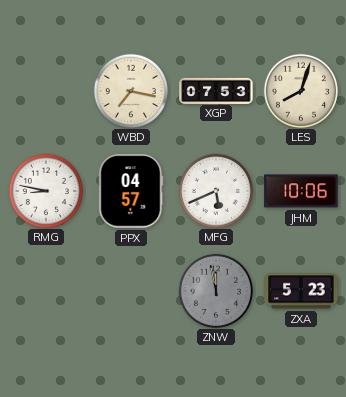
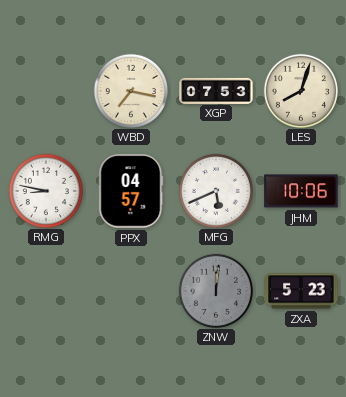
ZNW: 11:58 -> 12:01 (215, 290)
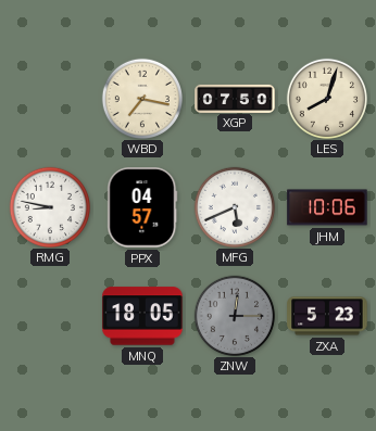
XGP: 07:53 -> 07:50 (235, 98)
MNQ: none -> 18:05 (142, 316)
ZNW: 12:01 -> 12:15 (234, 315)
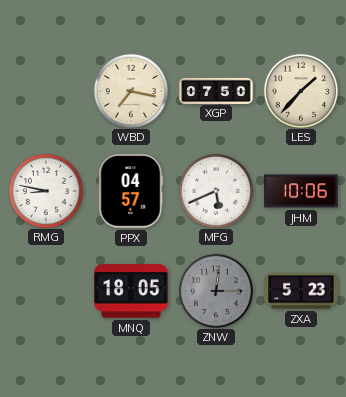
LES: 8:03 -> 1:37 (300, 90)
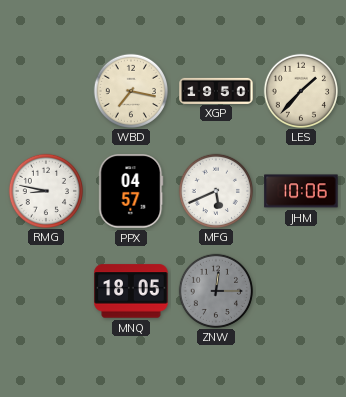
XGP: 07:50 -> 19:50 (216, 90)
ZXA: 5:23 -> none (301, 291)
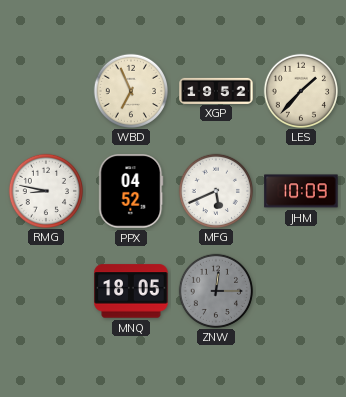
WBD: 7:17 -> 6:56 (130, 90)
XGP: 19:50 -> 19:52 (216, 90)
PPX: 04:57 -> 04:52 (131, 191)
JHM: 10:06 -> 10:09 (301, 191)
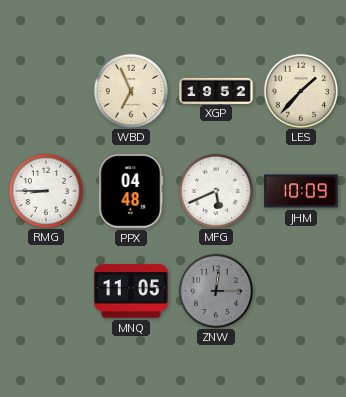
RMG: 8:47 -> 8:45 (45, 190)
PPX: 04:52 -> 04:48 (131, 191)
MNQ: 18:05 -> 11:05 (131, 291)
